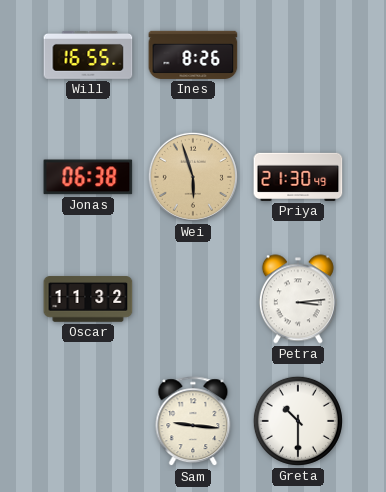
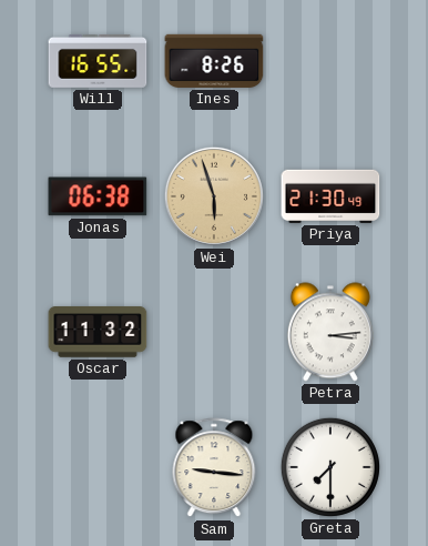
Greta: 10:30 -> 7:30 (330, 467)
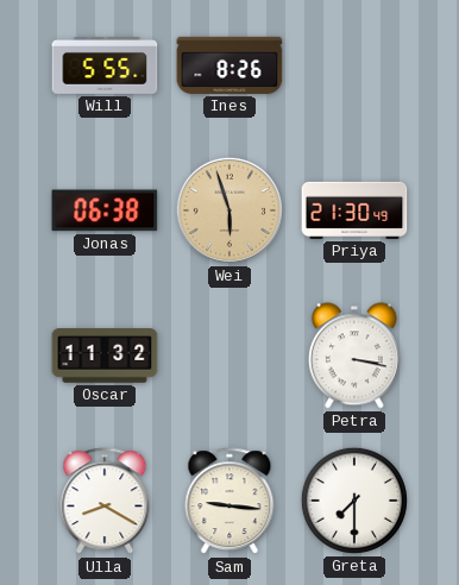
Will: 16:55 -> 5:55 (105, 67)
Petra: 3:14 -> 3:17 (354, 356)
Ulla: none -> 8:20 (105, 502)
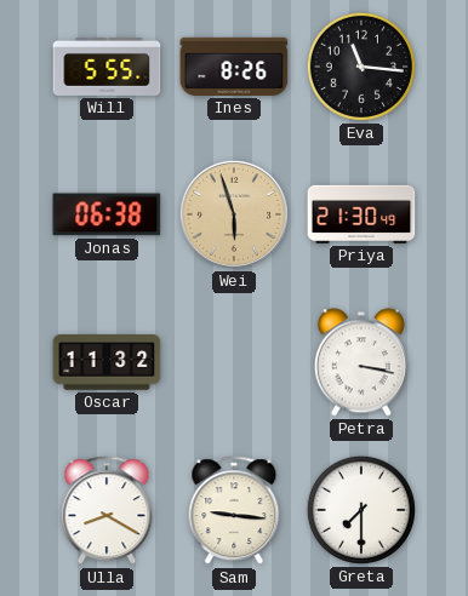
Eva: none -> 11:16 (361, 67)
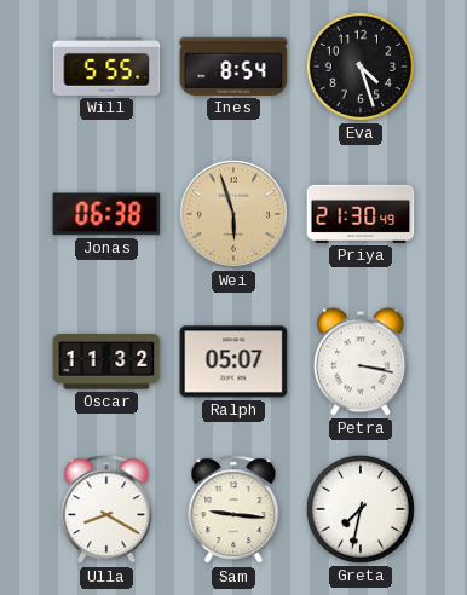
Ines: 8:26 -> 8:54 (234, 67)
Eva: 11:16 -> 4:27 (361, 67)
Ralph: none -> 05:07 (234, 362)
Greta: 7:30 -> 7:32 (361, 509)
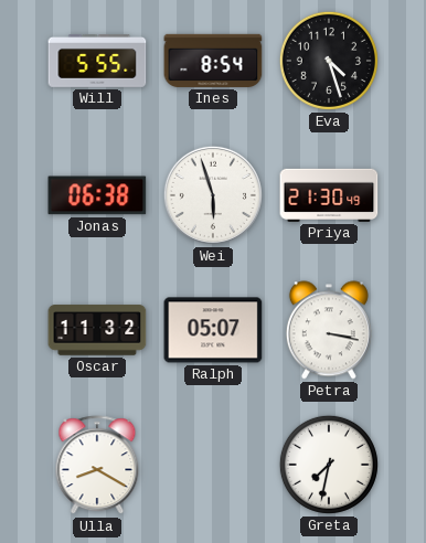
Wei dial: champagne -> white (213, 195)
Sam: 9:16 -> none (234, 510)
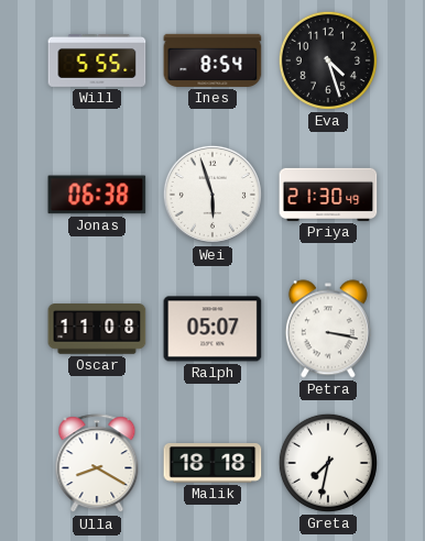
Oscar: 11:32 -> 11:08 (97, 329)
Malik: none -> 18:18 (212, 464)
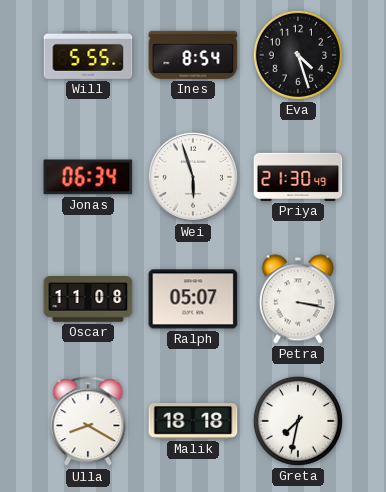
Jonas: 06:38 -> 06:34 (88, 177)
